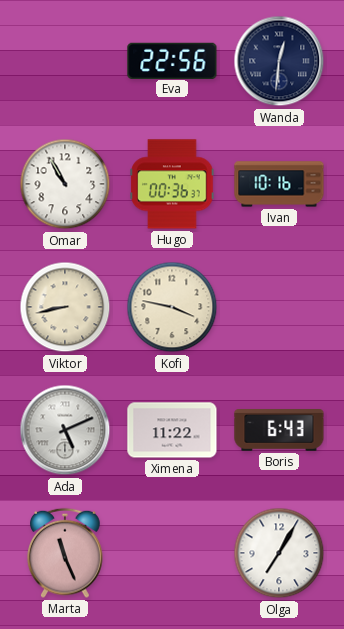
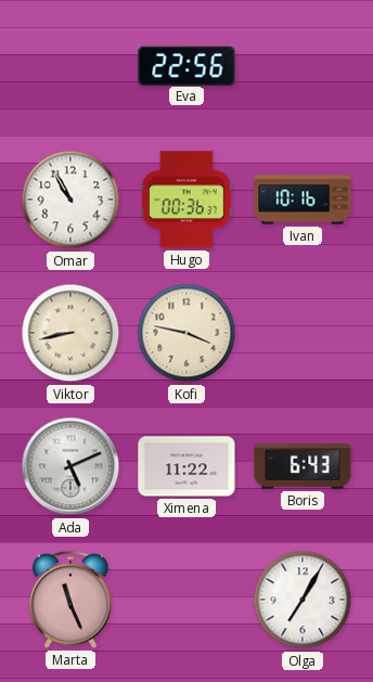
Wanda: 12:31 -> none (279, 61)
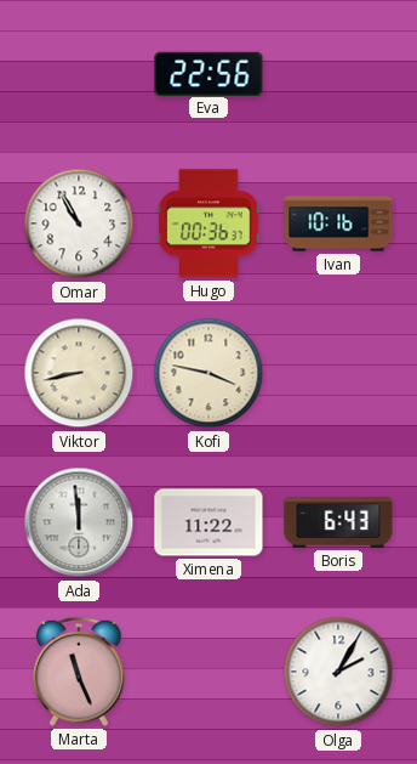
Ada: 5:11 -> 11:59 (79, 522)
Olga: 7:05 -> 2:05 (338, 672)
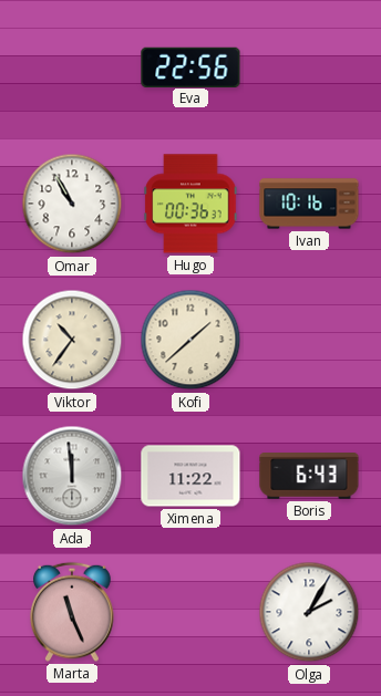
Viktor: 8:43 -> 10:36 (72, 340)
Kofi: 3:47 -> 1:38 (190, 340)
